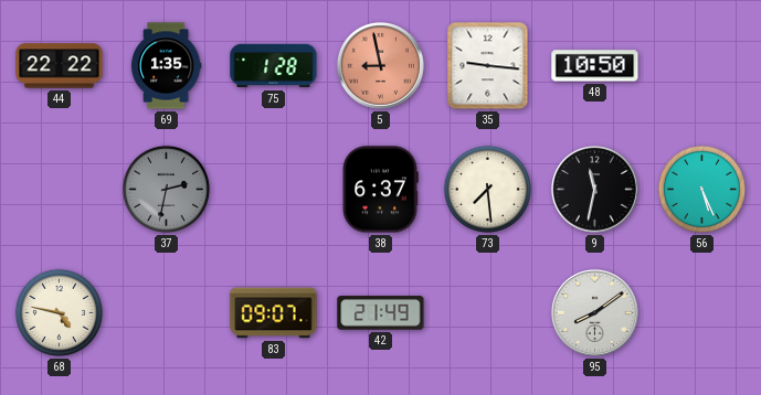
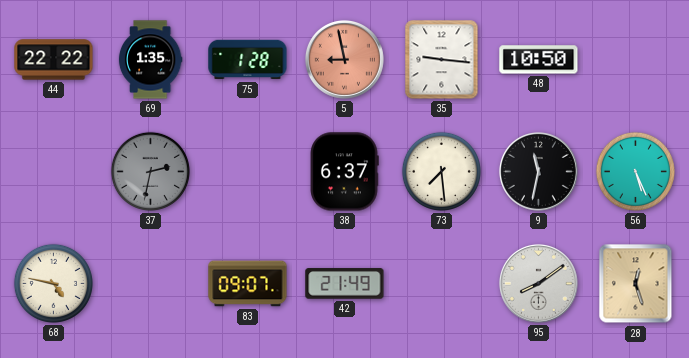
28: none -> 12:27 (636, 284)
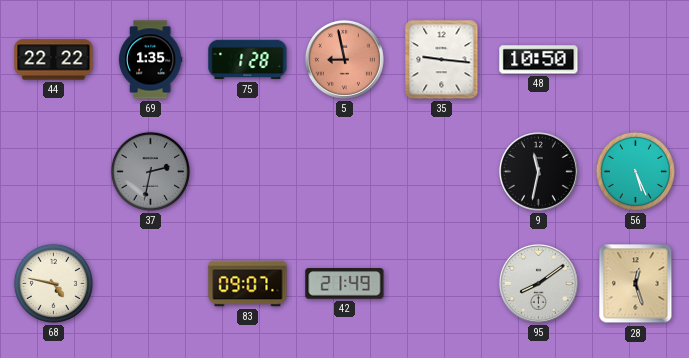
38: 6:37 -> none (344, 172)
73: 7:29 -> none (441, 171)
